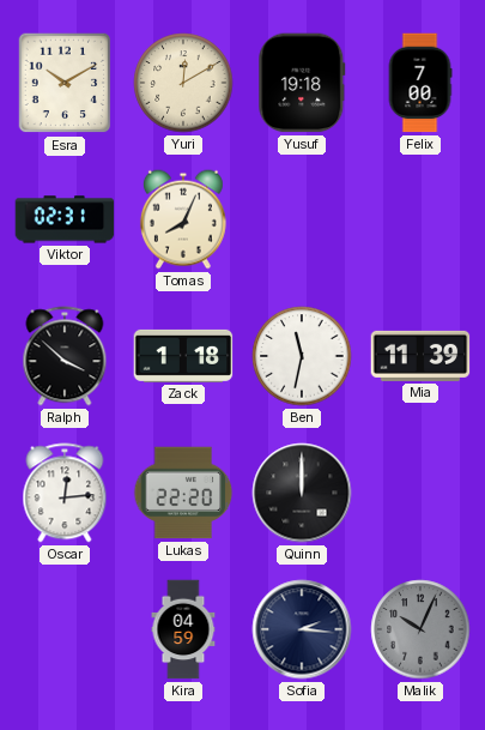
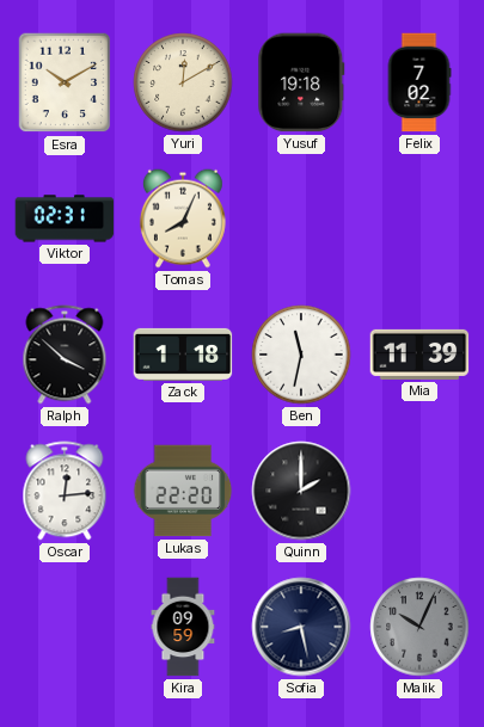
Felix: 7:00 -> 7:02 (419, 82)
Quinn: 12:00 -> 2:00 (301, 491)
Kira: 04:59 -> 09:59 (183, 627)
Sofia: 2:16 -> 8:28 (301, 627)
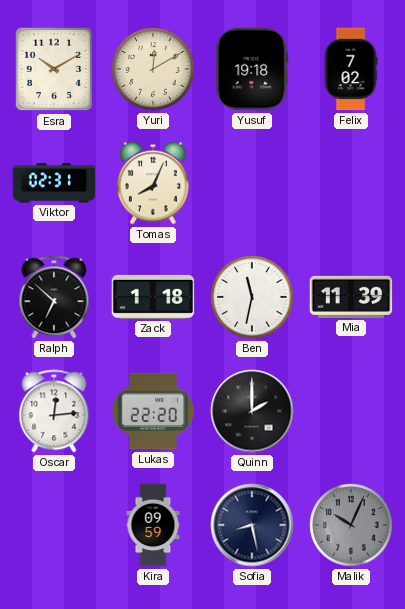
Ralph: 3:52 -> 6:52 (54, 297)
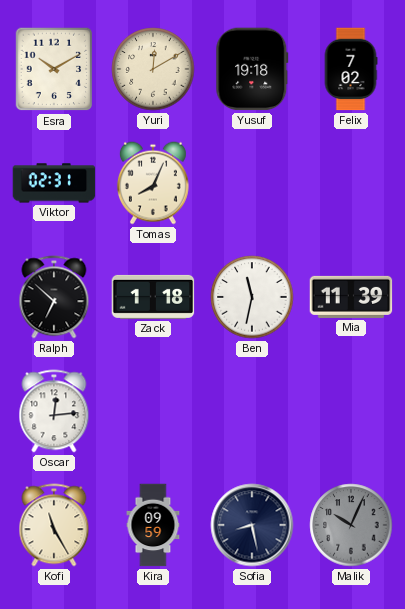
Lukas: 22:20 -> none (153, 411)
Quinn: 2:00 -> none (252, 411)
Kofi: none -> 11:25 (54, 525)
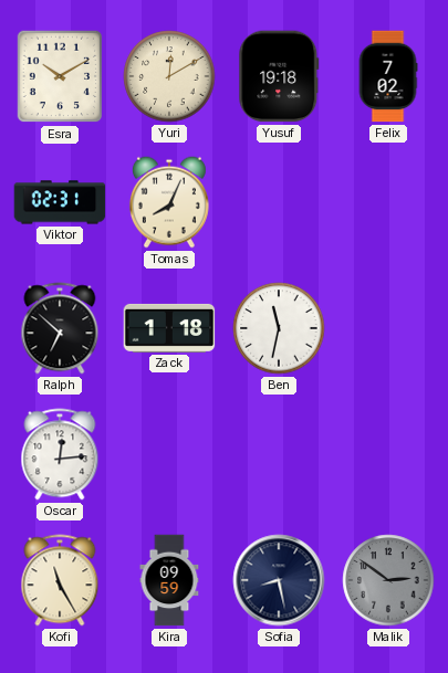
Mia: 11:39 -> none (351, 297)
Malik: 10:04 -> 2:51 (388, 580)
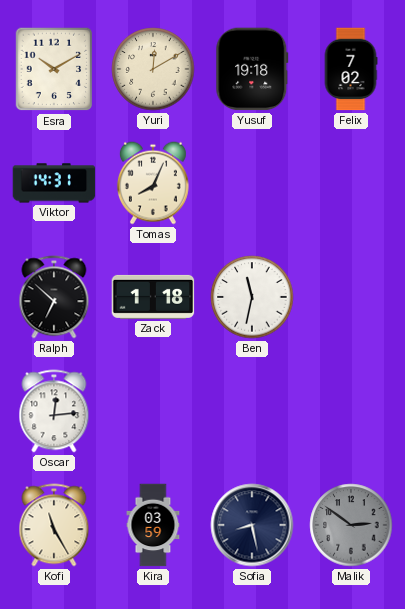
Viktor: 02:31 -> 14:31 (54, 183)
Kira: 09:59 -> 03:59 (153, 525)
